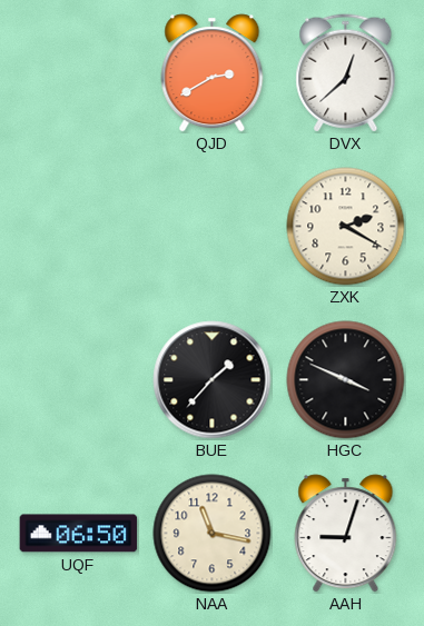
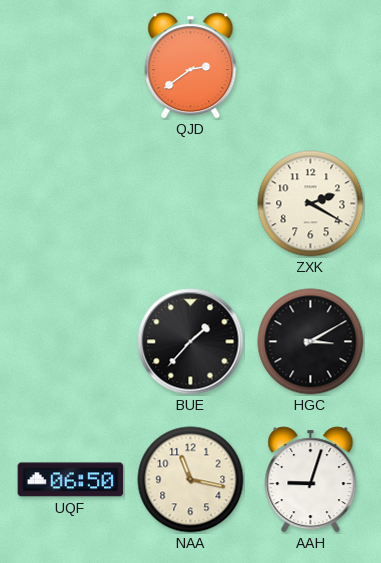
QJD: 2:40 -> 2:39 (191, 66)
DVX: 12:38 -> none (346, 73)
HGC: 3:49 -> 3:10 (311, 342)
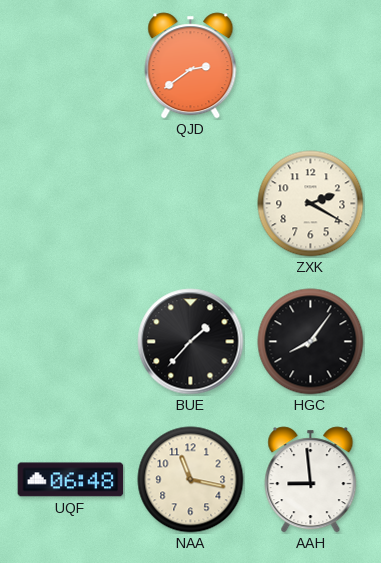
HGC: 3:10 -> 8:06 (311, 342)
UQF: 06:50 -> 06:48 (71, 480)
AAH: 9:03 -> 8:59 (311, 480)
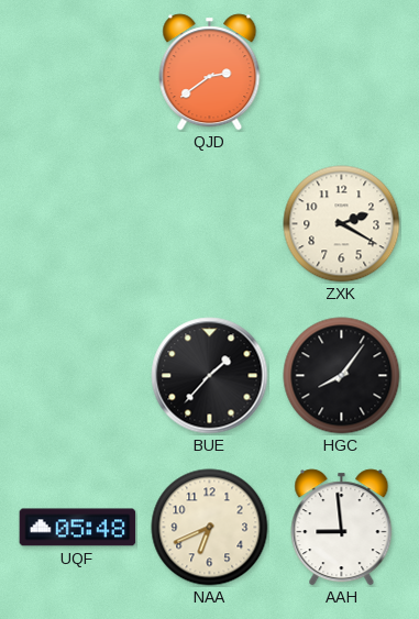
UQF: 06:48 -> 05:48 (78, 528)
NAA: 11:17 -> 6:41 (210, 528)
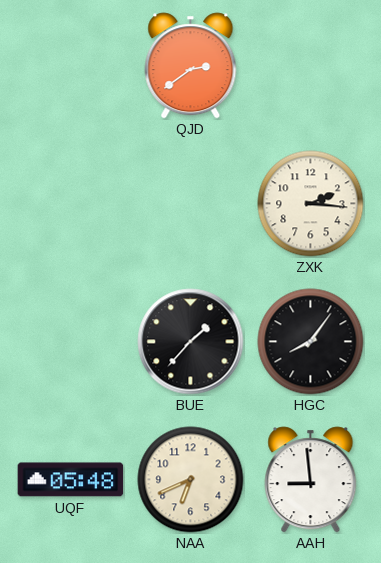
ZXK: 2:20 -> 2:16 (311, 204)
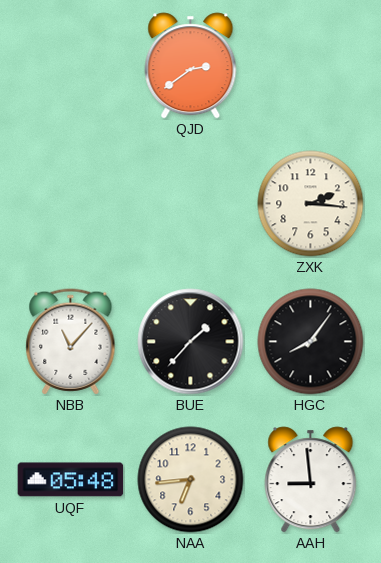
NBB: none -> 11:07 (71, 342)
NAA: 6:41 -> 6:44 (191, 480)
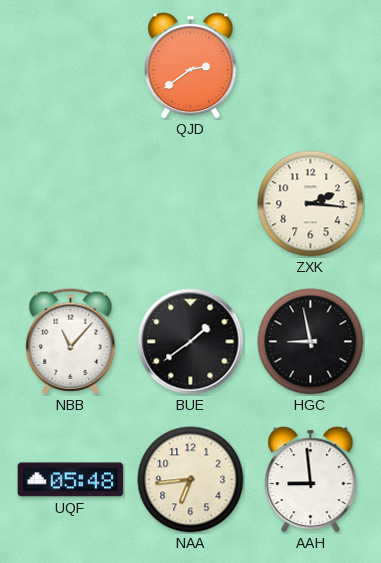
BUE: 1:37 -> 1:39 (191, 342)
HGC: 8:06 -> 8:58 (311, 342)
